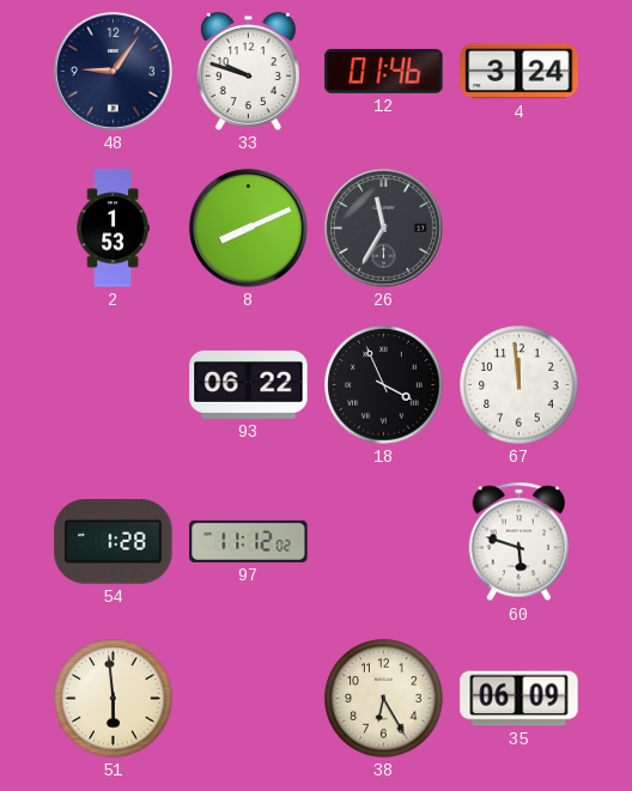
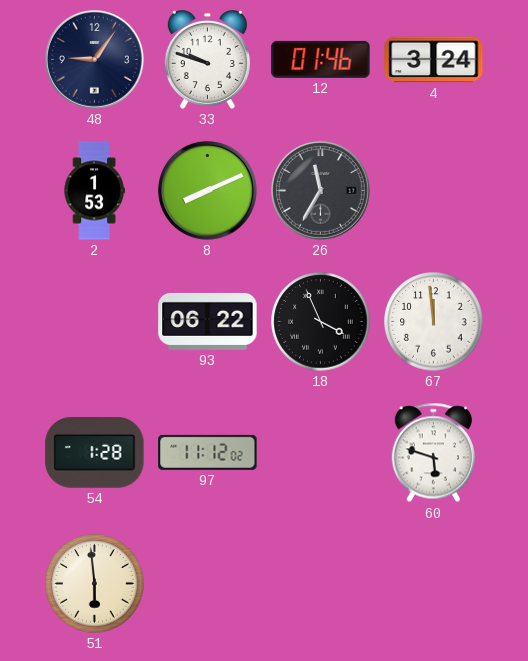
38: 6:25 -> none (384, 699)
35: 06:09 -> none (519, 699)
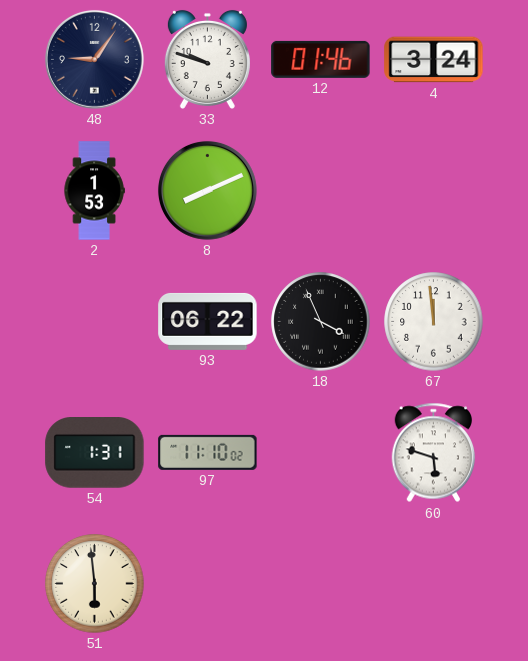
26: 11:35 -> none (320, 190)
54: 1:28 -> 1:31 (95, 453)
97: 11:12 -> 11:10 (208, 452)
